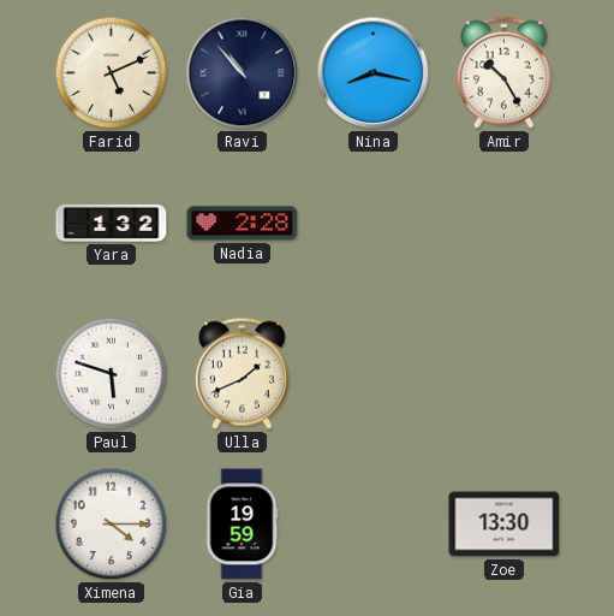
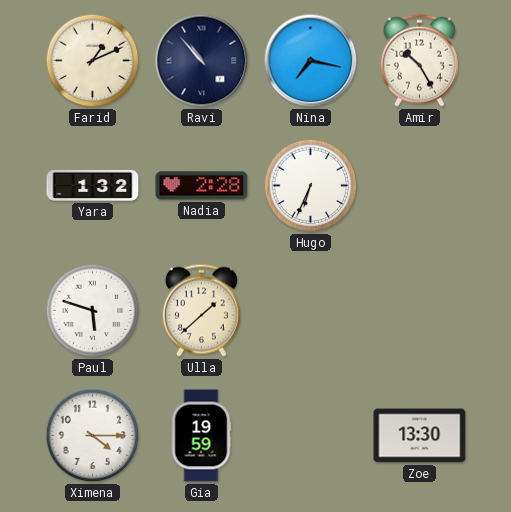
Farid: 5:11 -> 1:11 (93, 61)
Nina: 8:17 -> 7:17 (311, 61)
Hugo: none -> 6:34 (311, 186)
Ulla: 1:41 -> 1:38 (201, 310)
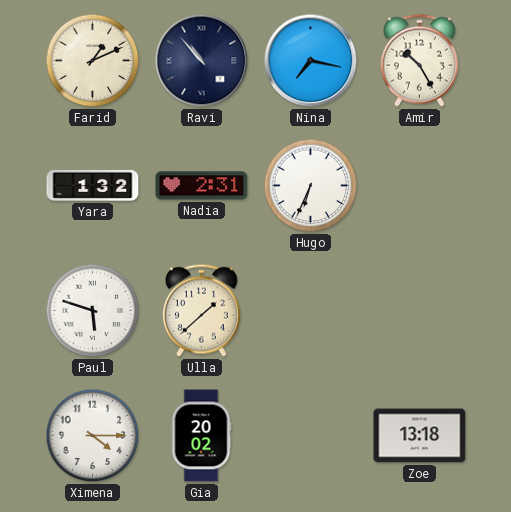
Nadia: 2:28 -> 2:31 (202, 186)
Gia: 19:59 -> 20:02 (201, 436)
Zoe: 13:30 -> 13:18 (420, 436)
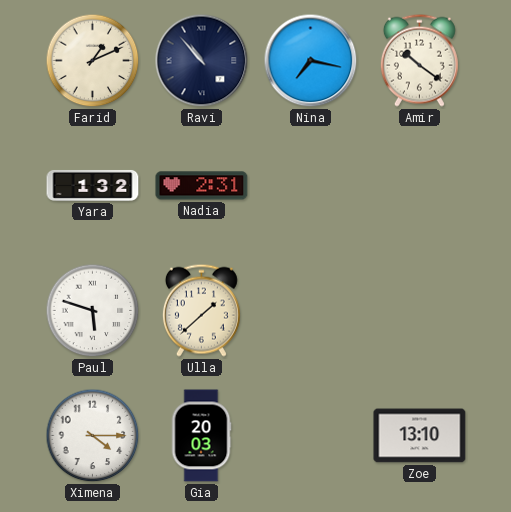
Amir: 10:25 -> 10:21 (419, 60)
Hugo: 6:34 -> none (311, 186)
Gia: 20:02 -> 20:03 (201, 436)
Zoe: 13:18 -> 13:10 (420, 436)
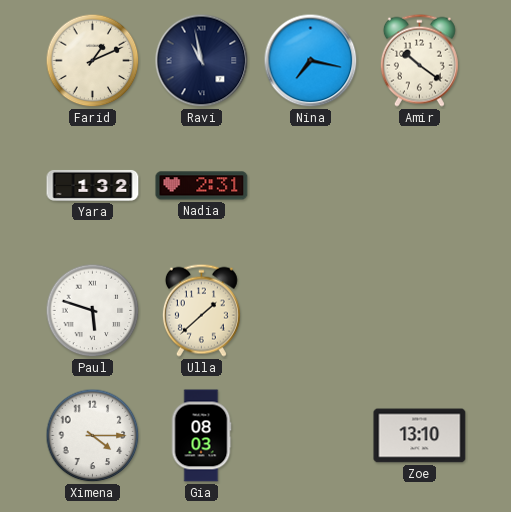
Ravi: 10:53 -> 10:58 (202, 61)
Gia: 20:03 -> 08:03 (201, 436)
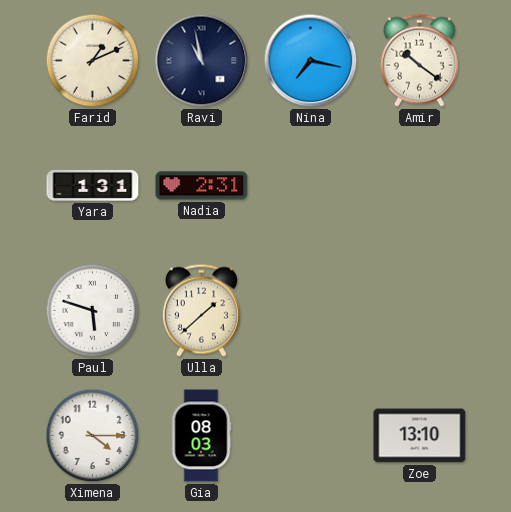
Yara: 1:32 -> 1:31 (93, 185)
